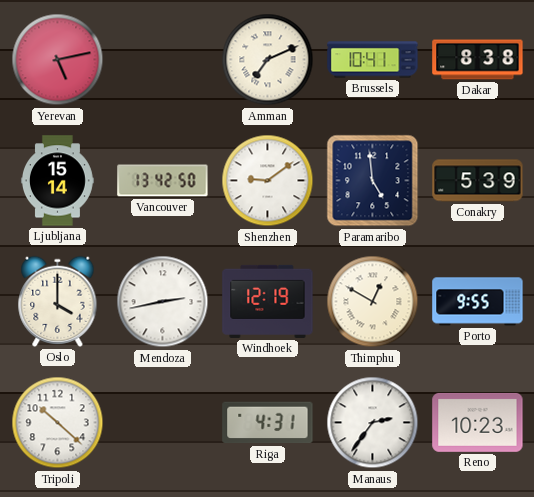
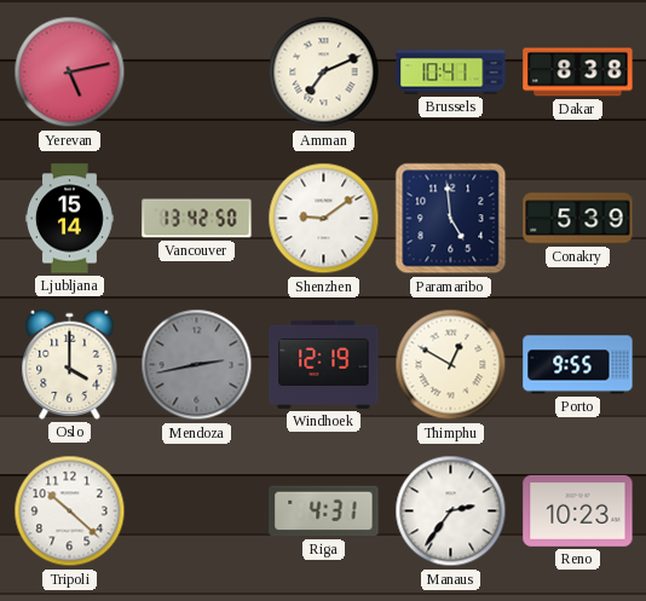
Mendoza dial: white -> grey (197, 365)
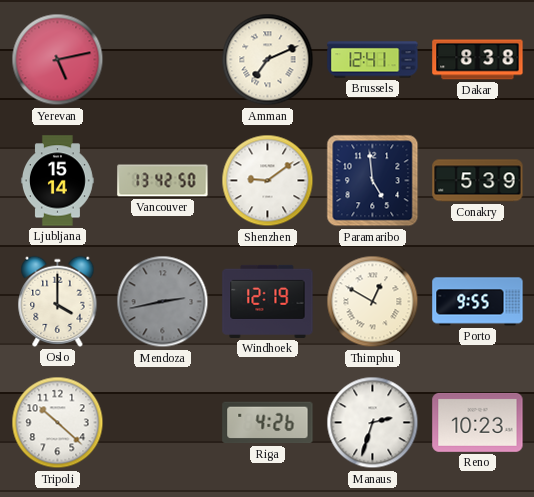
Brussels: 10:41 -> 12:41 (373, 60)
Riga: 4:31 -> 4:26 (268, 423)
Manaus: 2:36 -> 2:33 (373, 423)
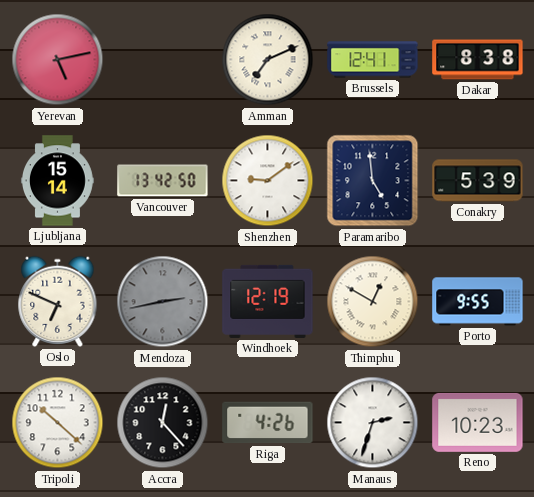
Oslo: 4:00 -> 6:49 (58, 301)
Accra: none -> 12:23 (163, 423)
